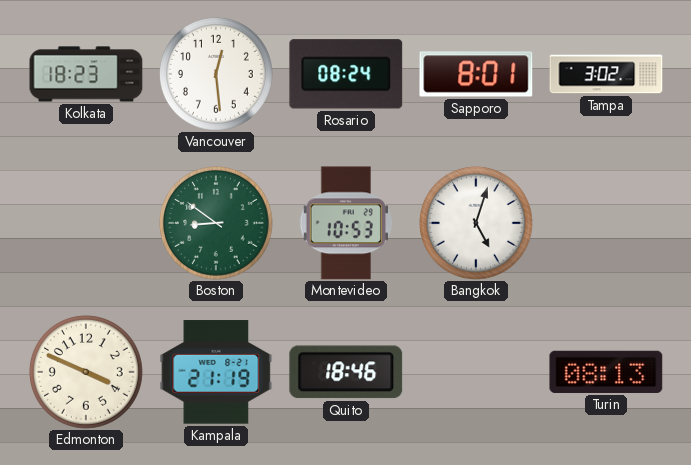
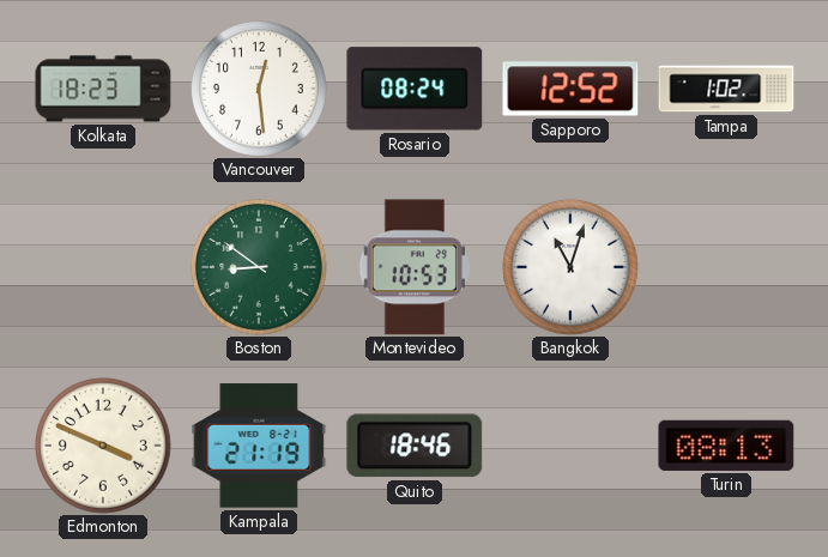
Sapporo: 8:01 -> 12:52 (570, 89)
Tampa: 3:02 -> 1:02 (726, 89)
Bangkok: 5:03 -> 11:03 (570, 267)
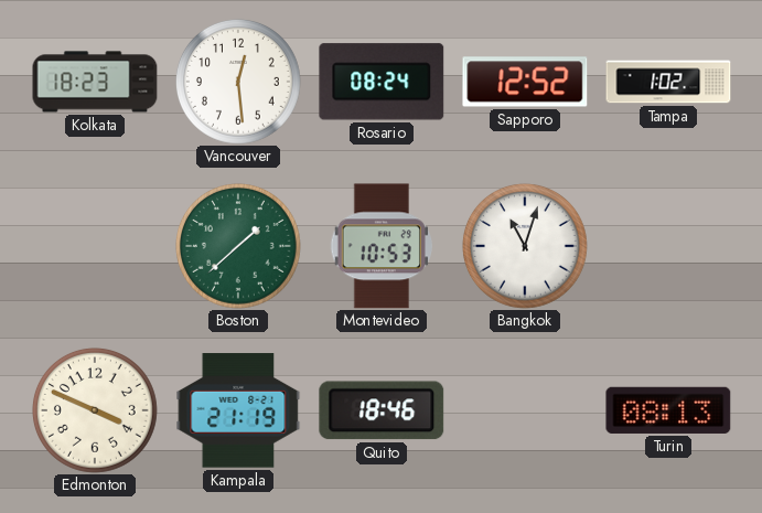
Boston: 8:51 -> 1:38 (238, 246)
